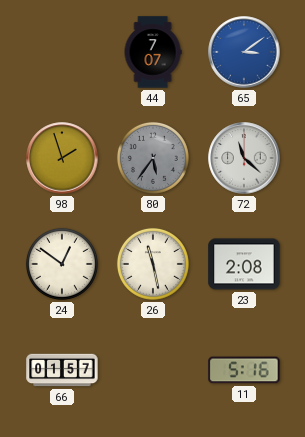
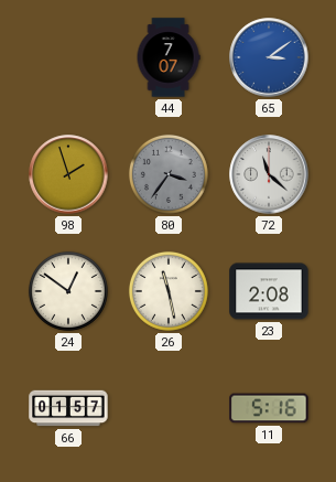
80: 5:36 -> 3:36 (169, 174)
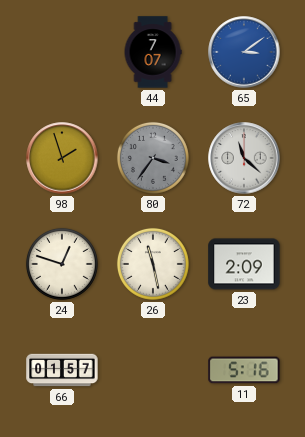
24: 12:51 -> 12:48 (62, 264)
23: 2:08 -> 2:09 (244, 264)
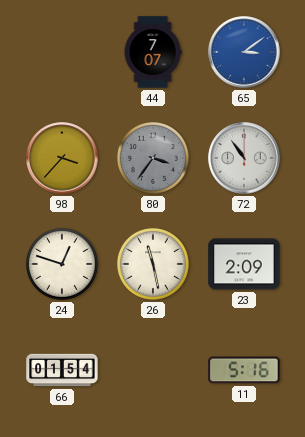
98: 1:57 -> 3:37 (62, 158)
72: 11:22 -> 10:54 (244, 158)
66: 01:57 -> 01:54 (62, 370)
